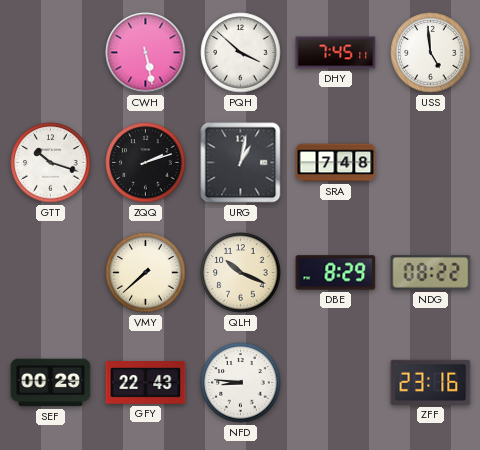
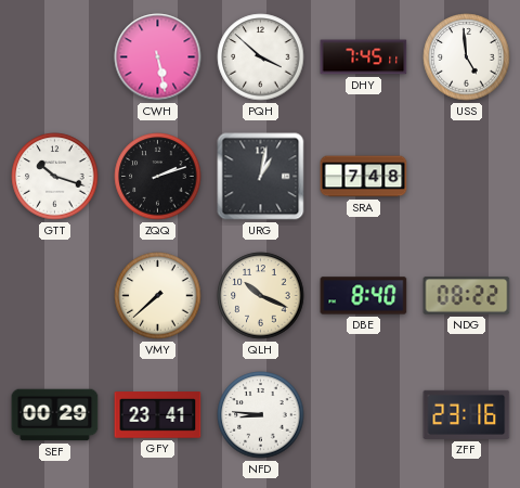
DBE: 8:29 -> 8:40 (364, 296)
GFY: 22:43 -> 23:41 (158, 415)
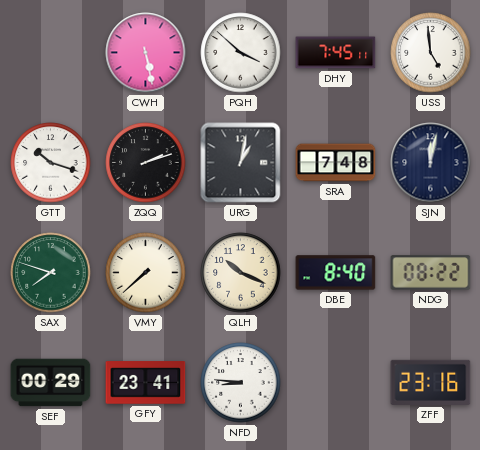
SJN: none -> 12:02 (431, 163)
SAX: none -> 7:48 (51, 273)
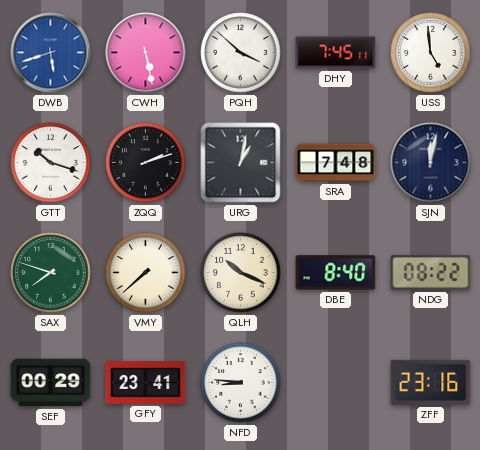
DWB: none -> 5:42 (51, 53)
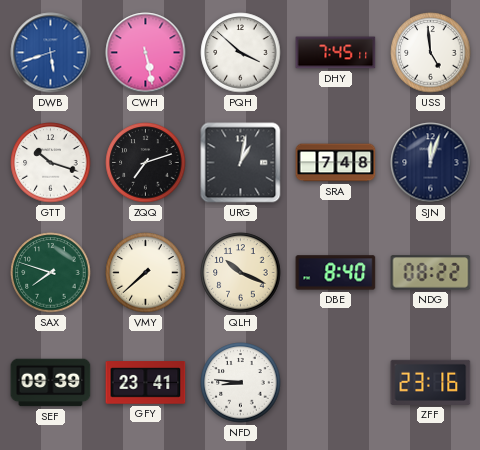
ZQQ: 2:12 -> 7:12 (146, 163)
SJN: 12:02 -> 12:03 (431, 163)
SEF: 00:29 -> 09:39 (51, 383)
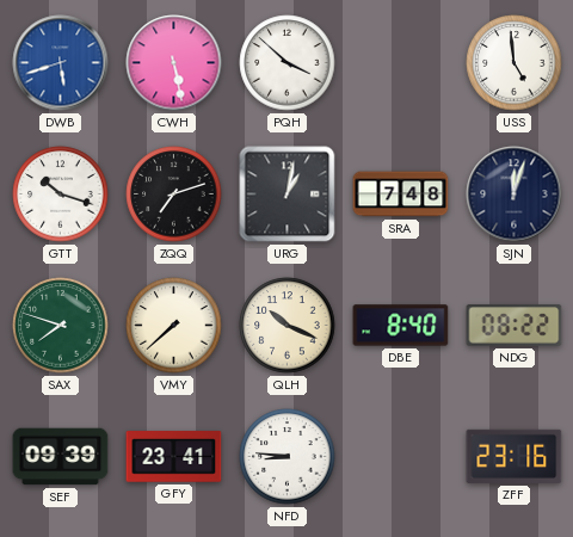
DHY: 7:45 -> none (336, 53)
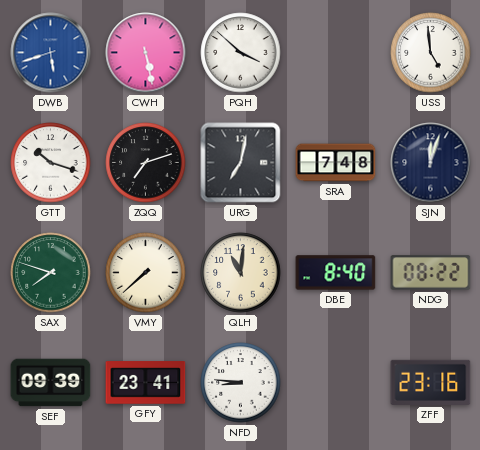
URG: 1:02 -> 7:02 (241, 163)
QLH: 10:19 -> 11:01 (241, 273)
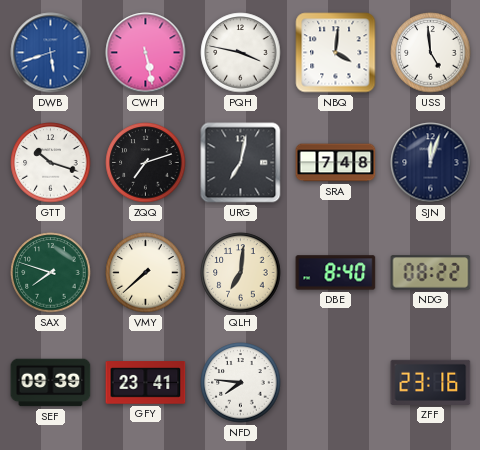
PQH: 3:52 -> 3:47 (241, 53)
NBQ: none -> 4:01 (336, 53)
QLH: 11:01 -> 7:01 (241, 273)
NFD: 8:46 -> 7:46 (241, 383)
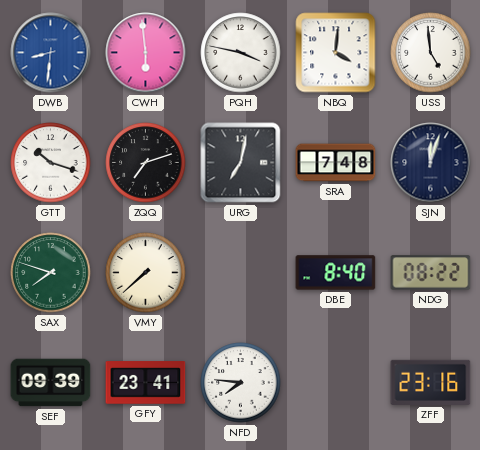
DWB: 5:42 -> 8:31 (51, 53)
CWH: 5:28 -> 5:59 (146, 53)
QLH: 7:01 -> none (241, 273)
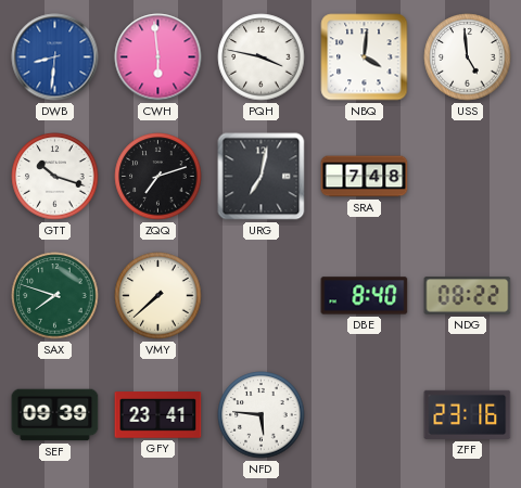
SJN: 12:03 -> none (431, 163)
NFD: 7:46 -> 5:46 (262, 415)
